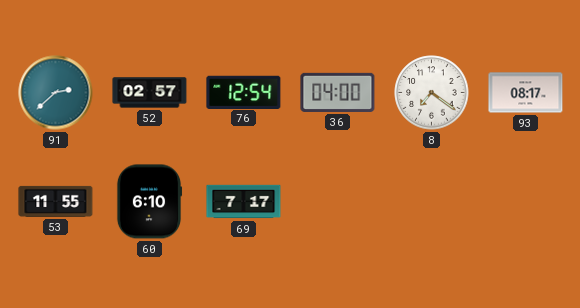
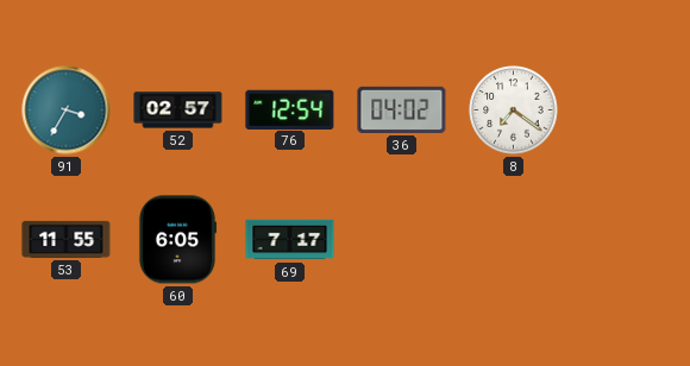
91: 2:38 -> 3:35 (67, 111)
36: 04:00 -> 04:02 (402, 109)
93: 08:17 -> none (526, 93)
60: 6:10 -> 6:05 (177, 240)
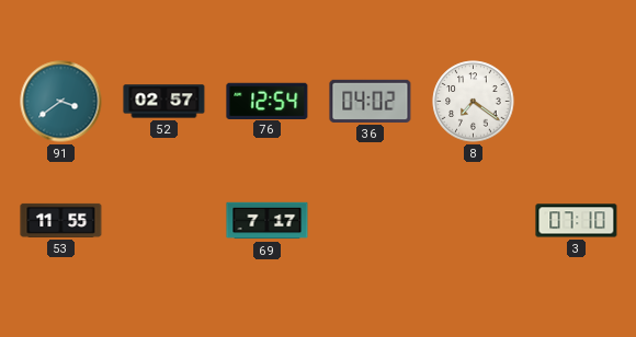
91: 3:35 -> 3:39 (61, 102)
60: 6:05 -> none (177, 240)
3: none -> 07:10 (577, 221)
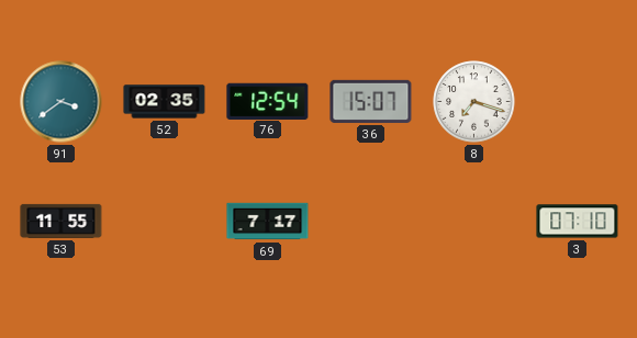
52: 02:57 -> 02:35 (165, 102)
36: 04:02 -> 15:07 (371, 101)
8: 7:21 -> 7:18 (474, 102)
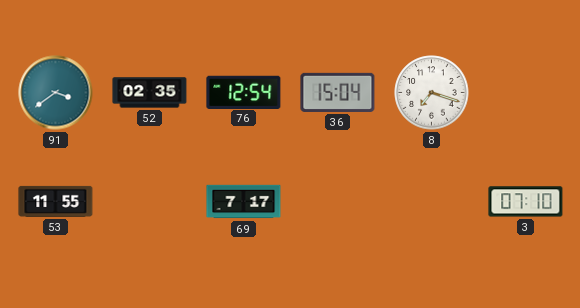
36: 15:07 -> 15:04 (338, 92)
